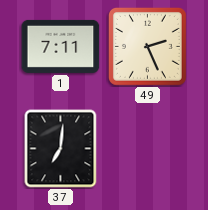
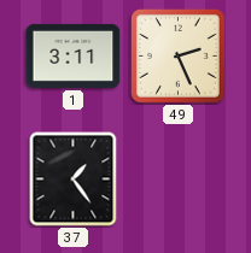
1: 7:11 -> 3:11 (74, 55)
37: 7:01 -> 1:24 (74, 180)
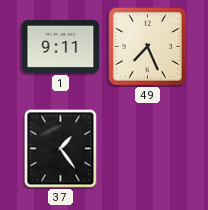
1: 3:11 -> 9:11 (61, 46)
49: 2:26 -> 7:26 (147, 46)
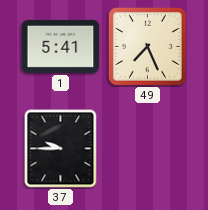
1: 9:11 -> 5:41 (61, 46)
37: 1:24 -> 9:45 (61, 149)
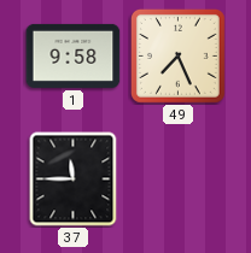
1: 5:41 -> 9:58 (74, 55)
37: 9:45 -> 11:45 (74, 180)
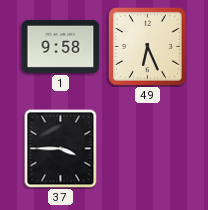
49: 7:26 -> 6:26 (147, 46)
37: 11:45 -> 3:45 (61, 149)
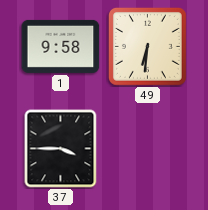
49: 6:26 -> 6:31 (147, 46)
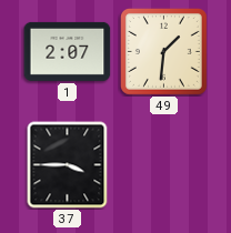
1: 9:58 -> 2:07 (68, 51)
49: 6:31 -> 1:31 (163, 51)
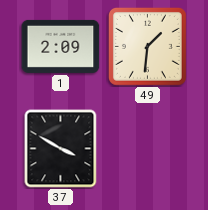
1: 2:07 -> 2:09 (61, 46)
37: 3:45 -> 3:50 (61, 149)
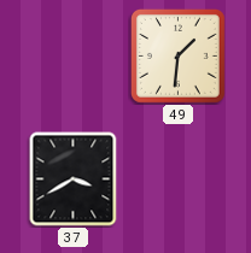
1: 2:09 -> none (61, 46)
37: 3:50 -> 3:40 (74, 180)
